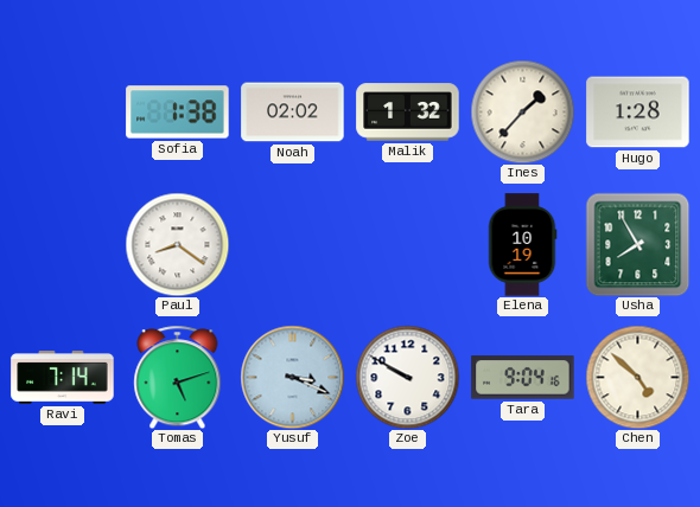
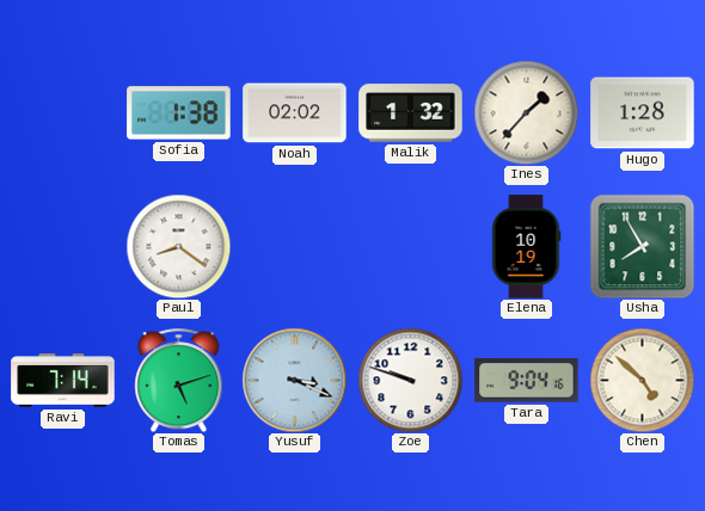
Zoe: 9:50 -> 9:48 (410, 380)
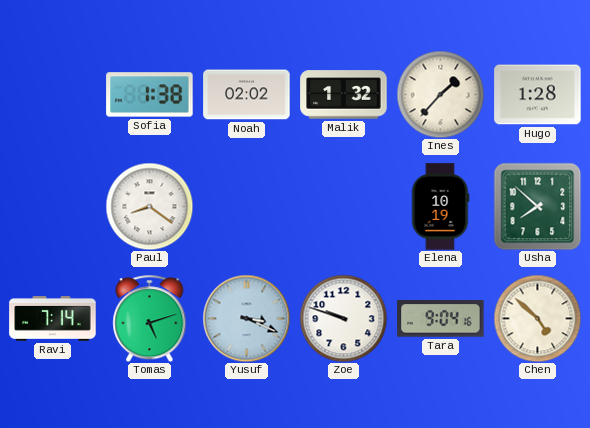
Usha: 7:55 -> 7:52 (537, 206)
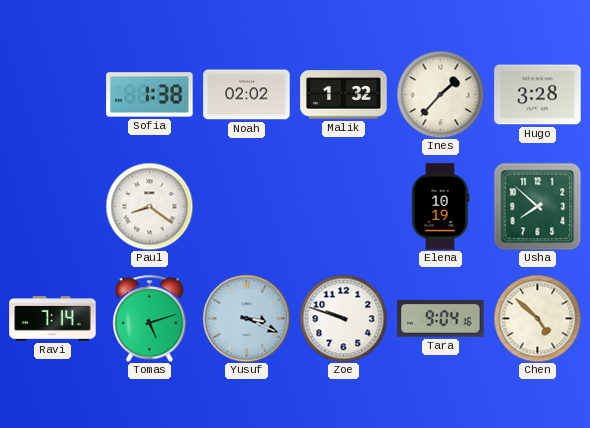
Hugo: 1:28 -> 3:28 (538, 95)
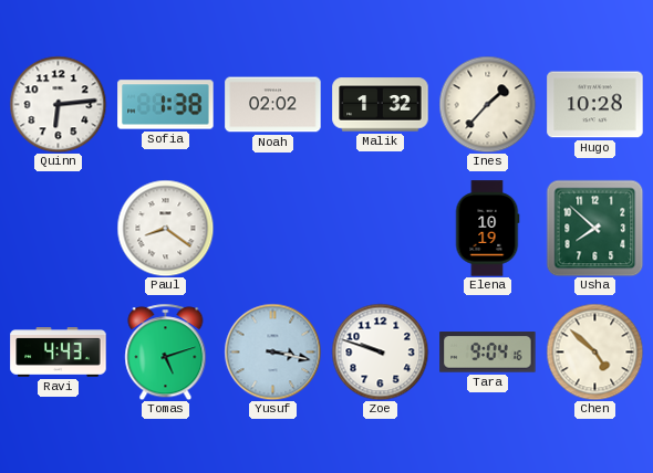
Quinn: none -> 6:14 (58, 104)
Hugo: 3:28 -> 10:28 (595, 105)
Ravi: 7:14 -> 4:43 (59, 353)
Yusuf: 3:19 -> 3:17 (272, 351)
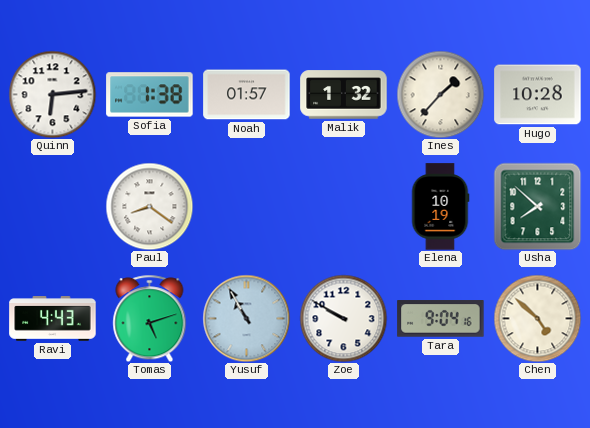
Noah: 02:02 -> 01:57 (247, 95)
Yusuf: 3:17 -> 10:55 (246, 318)
Zoe: 9:48 -> 9:50 (343, 318)
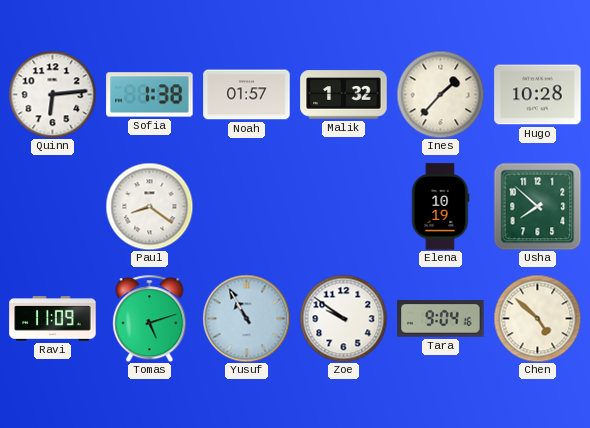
Ravi: 4:43 -> 11:09 (53, 319)
Zoe: 9:50 -> 9:51 (343, 318)
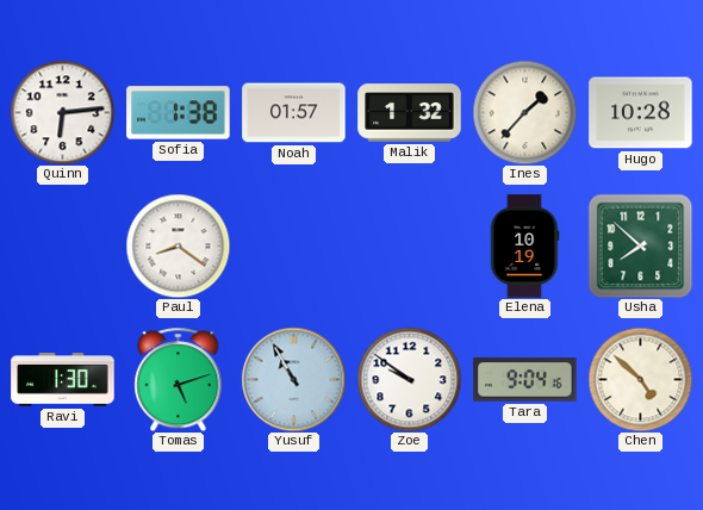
Ravi: 11:09 -> 1:30 (63, 380)
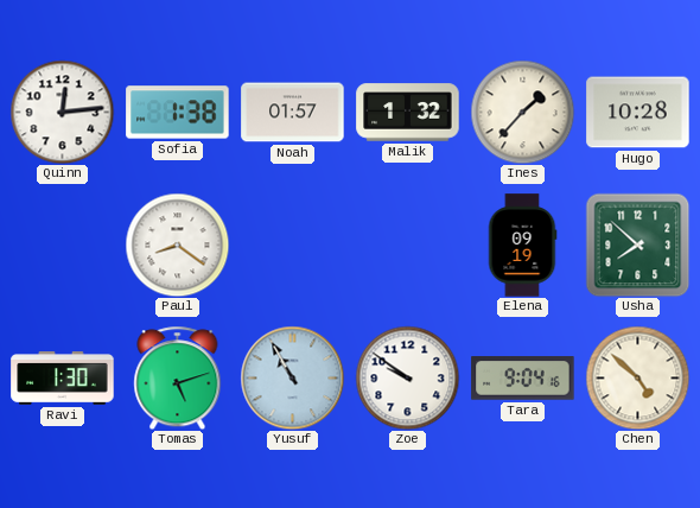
Quinn: 6:14 -> 12:14 (62, 112)
Elena: 10:19 -> 09:19 (522, 246)
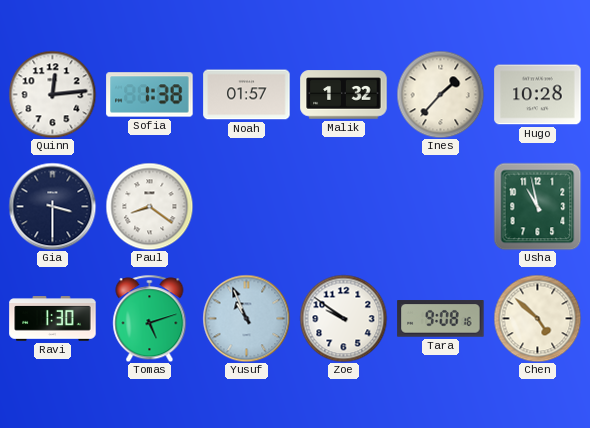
Gia: none -> 3:30 (52, 206)
Elena: 09:19 -> none (522, 246)
Usha: 7:52 -> 10:58 (537, 206)
Yusuf: 10:55 -> 10:56 (246, 318)
Tara: 9:04 -> 9:08 (441, 319)
